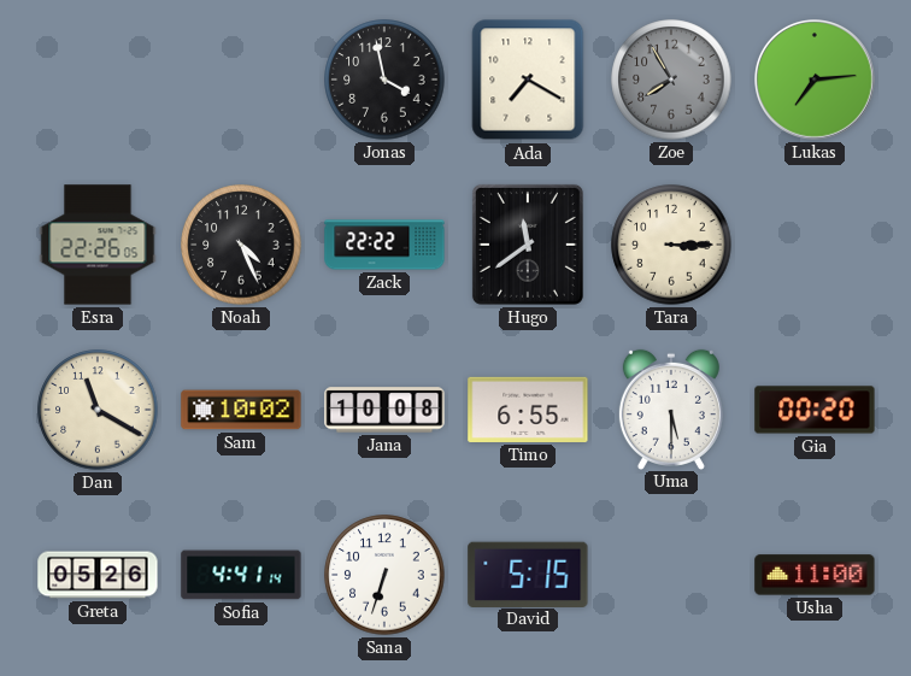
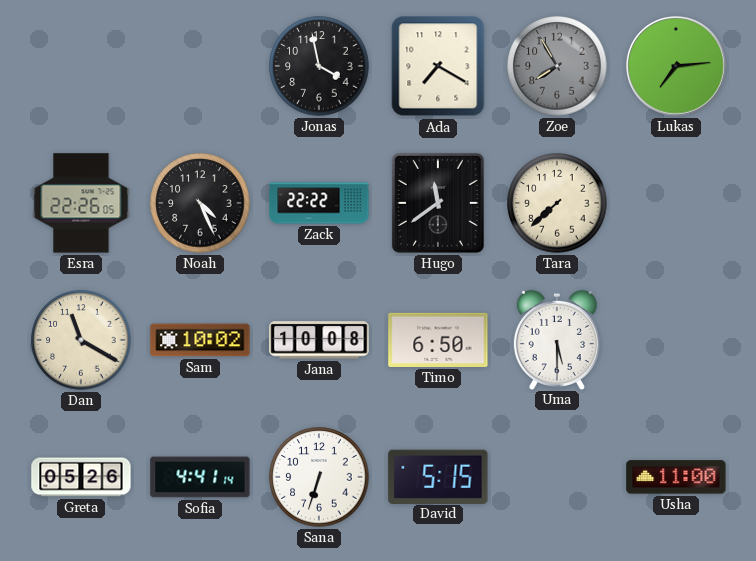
Tara: 3:15 -> 7:38 (557, 203)
Timo: 6:55 -> 6:50 (438, 340)
Gia: 00:20 -> none (815, 410)
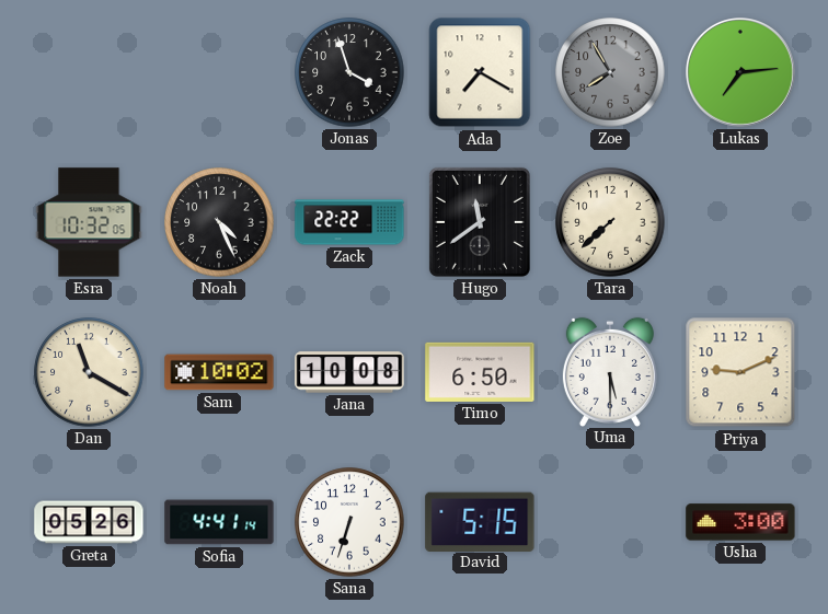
Jonas: 3:58 -> 3:57 (349, 72)
Esra: 22:26 -> 10:32 (89, 222)
Priya: none -> 9:11 (740, 372)
Usha: 11:00 -> 3:00 (740, 522)
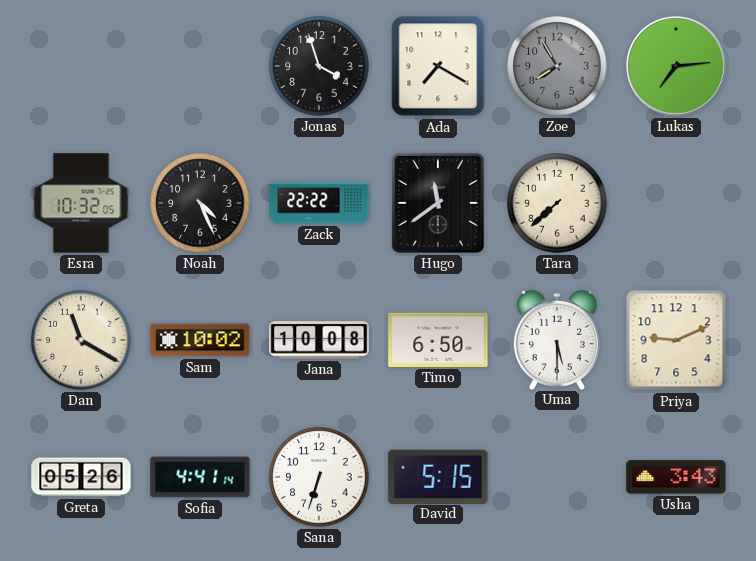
Usha: 3:00 -> 3:43 (676, 477)
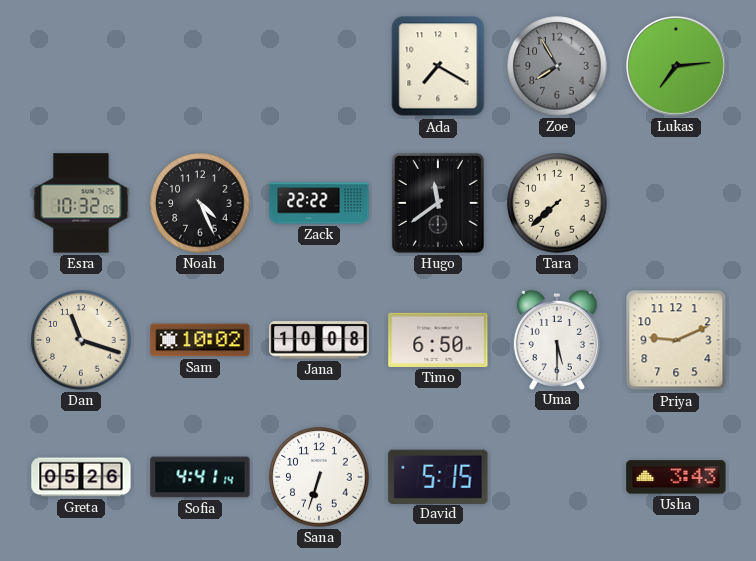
Jonas: 3:57 -> none (319, 66)
Dan: 11:20 -> 11:18 (81, 340)
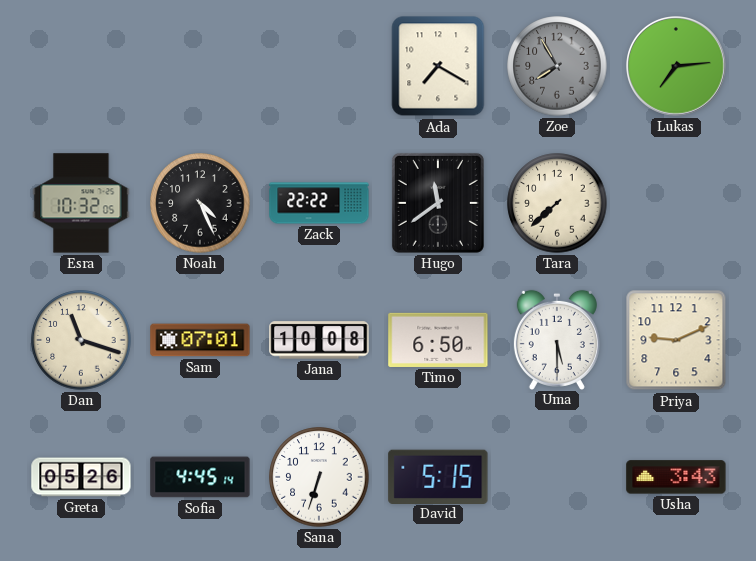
Sam: 10:02 -> 07:01 (200, 340)
Sofia: 4:41 -> 4:45 (200, 477)
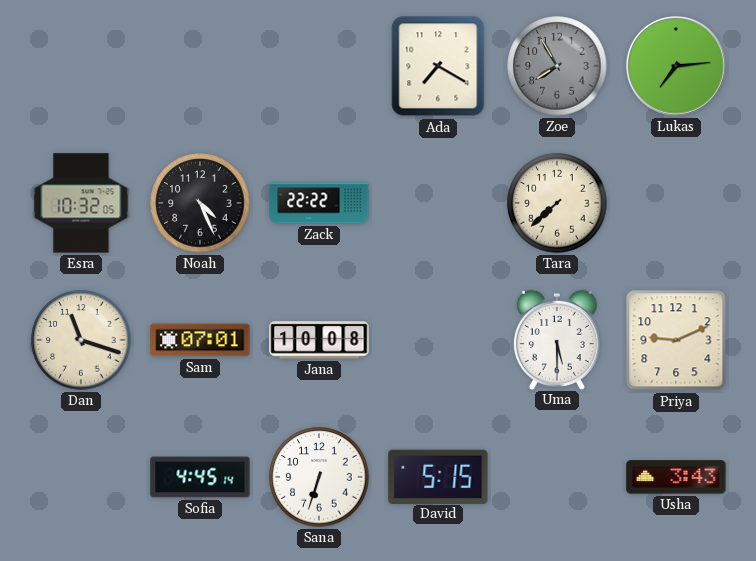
Hugo: 11:39 -> none (438, 203)
Timo: 6:50 -> none (438, 340)
Greta: 05:26 -> none (81, 477)
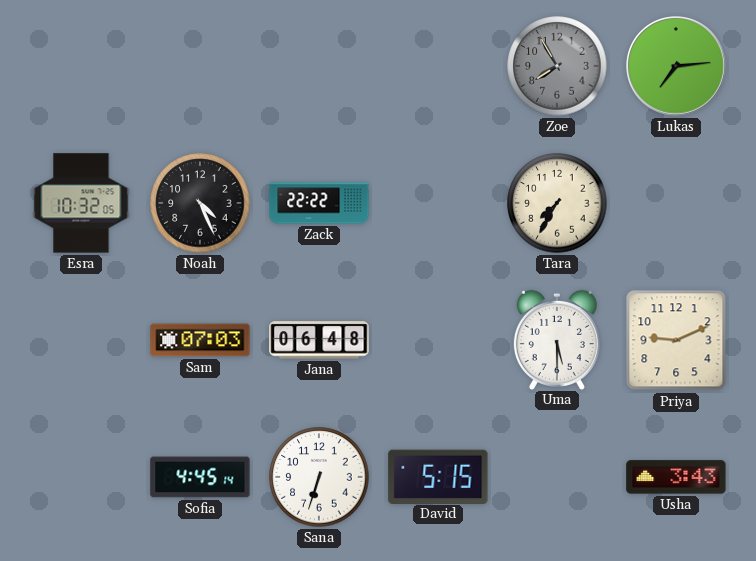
Ada: 7:20 -> none (438, 66)
Tara: 7:38 -> 7:35 (557, 203)
Dan: 11:18 -> none (81, 340)
Sam: 07:01 -> 07:03 (200, 340)
Jana: 10:08 -> 06:48 (319, 340)
